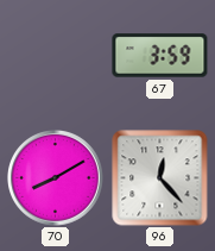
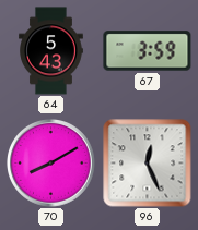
64: none -> 5:43 (51, 51)
96: 12:23 -> 12:26 (148, 164)
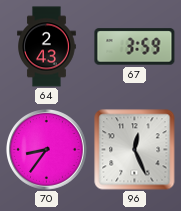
64: 5:43 -> 2:43 (47, 47)
70: 8:10 -> 8:36 (47, 150)
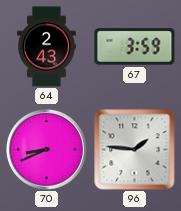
70: 8:36 -> 8:41 (47, 150)
96: 12:26 -> 1:46 (135, 150)
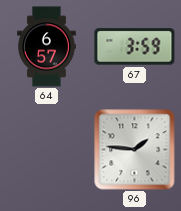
64: 2:43 -> 6:57 (47, 47)
70: 8:41 -> none (47, 150)
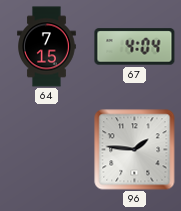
64: 6:57 -> 7:15 (47, 47)
67: 3:59 -> 4:04 (135, 47)
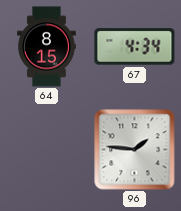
64: 7:15 -> 8:15 (47, 47)
67: 4:04 -> 4:34 (135, 47)
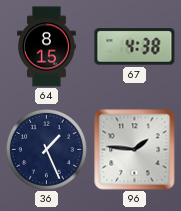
67: 4:34 -> 4:38 (135, 47)
36: none -> 1:26 (46, 149)
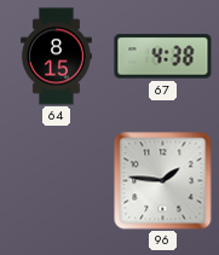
36: 1:26 -> none (46, 149)
